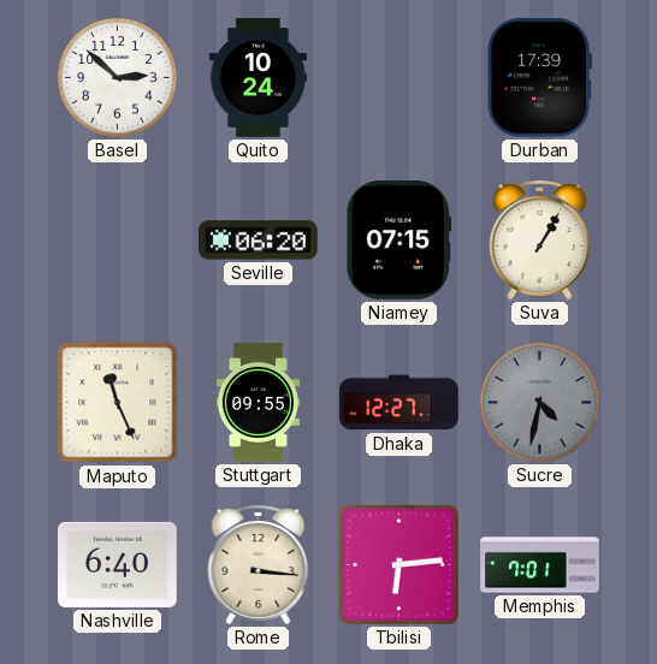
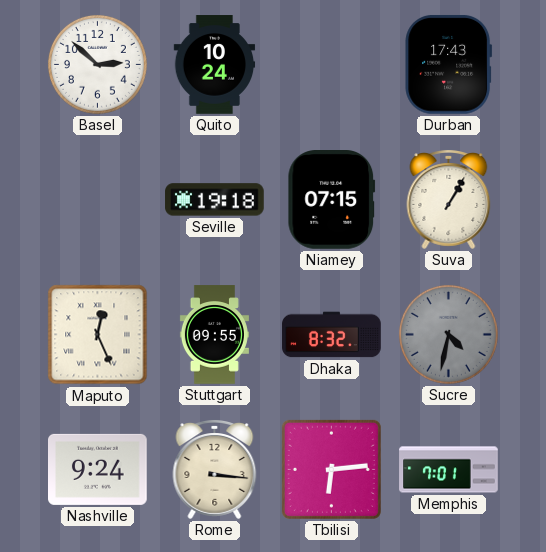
Durban: 17:39 -> 17:43 (449, 65)
Seville: 06:20 -> 19:18 (215, 200)
Maputo: 11:26 -> 12:26 (98, 335)
Dhaka: 12:27 -> 8:32 (332, 335)
Nashville: 6:40 -> 9:24 (98, 469)
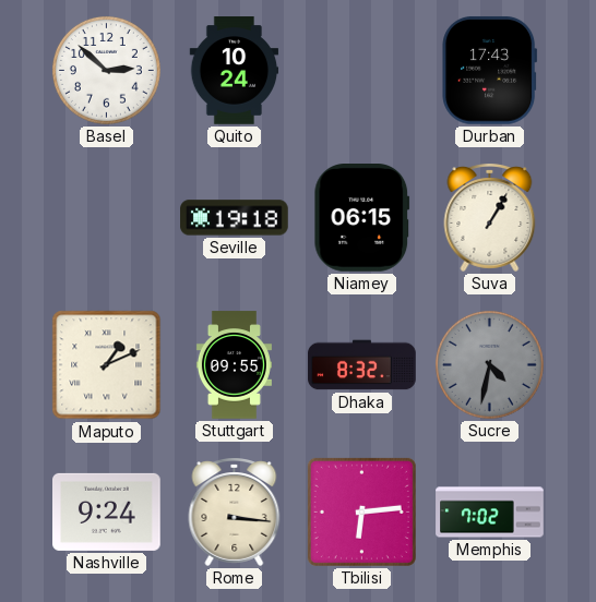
Niamey: 07:15 -> 06:15 (362, 218)
Maputo: 12:26 -> 1:11 (107, 365)
Memphis: 7:01 -> 7:02 (490, 513)
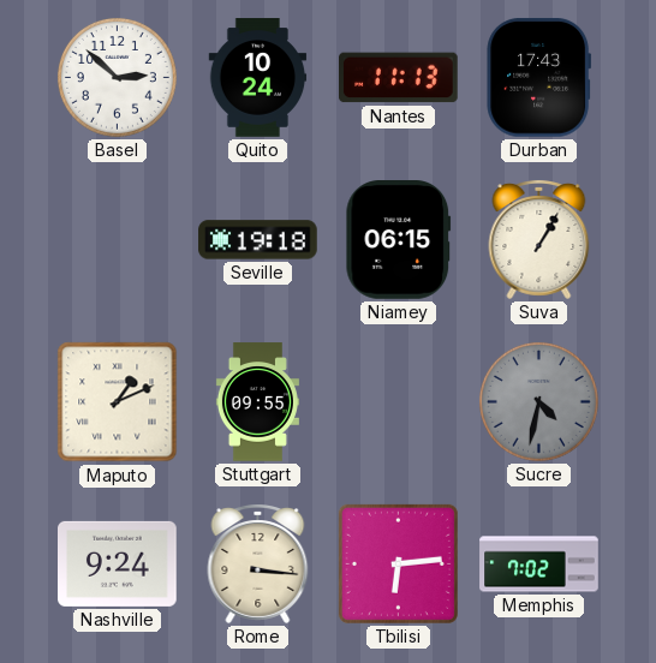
Nantes: none -> 11:13 (399, 78)
Dhaka: 8:32 -> none (362, 365)
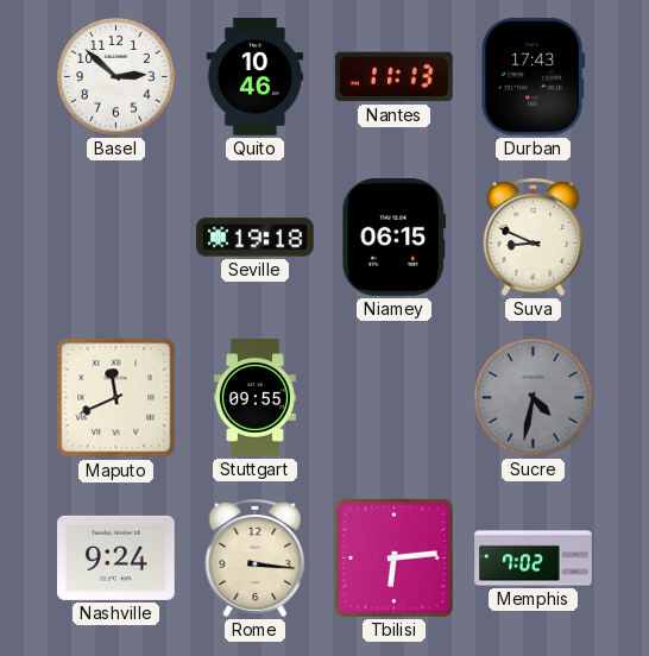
Quito: 10:24 -> 10:46 (256, 77)
Suva: 1:05 -> 8:49 (534, 236)
Maputo: 1:11 -> 11:41 (116, 398)
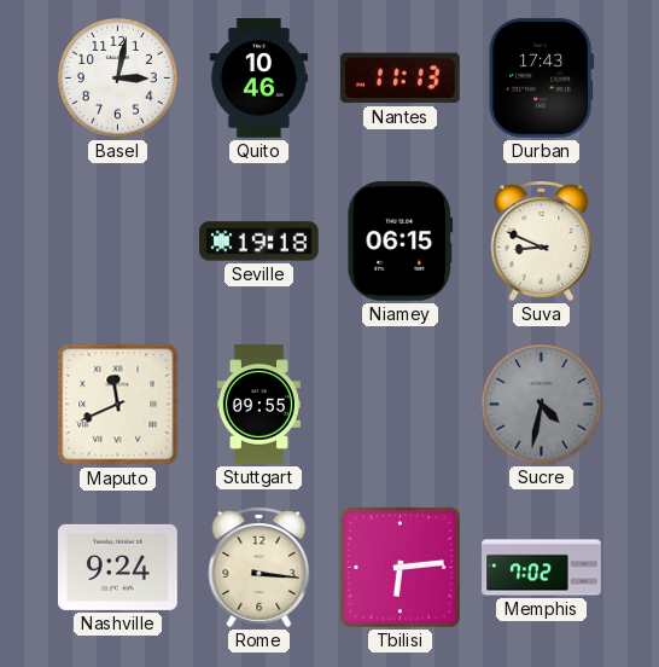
Basel: 2:52 -> 3:02 (117, 77)
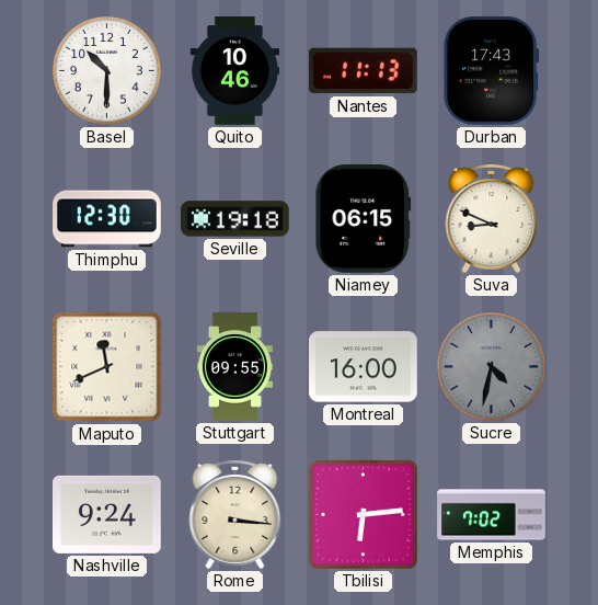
Basel: 3:02 -> 10:30 (106, 70)
Thimphu: none -> 12:30 (107, 219)
Montreal: none -> 16:00 (364, 367)
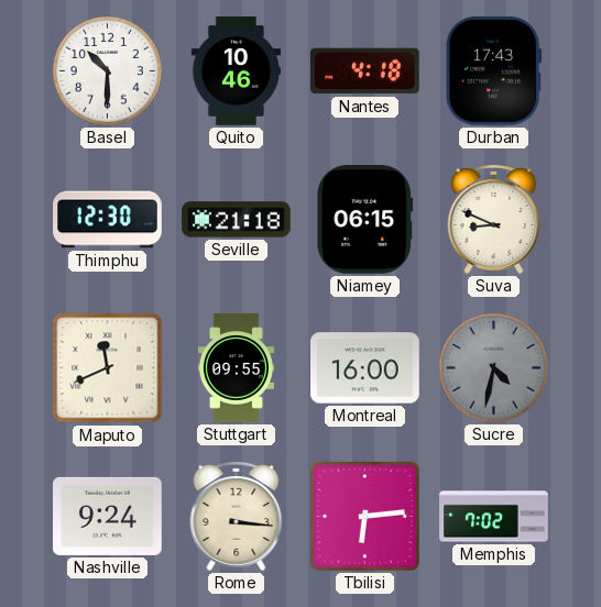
Nantes: 11:13 -> 4:18 (365, 71)
Seville: 19:18 -> 21:18 (237, 220)
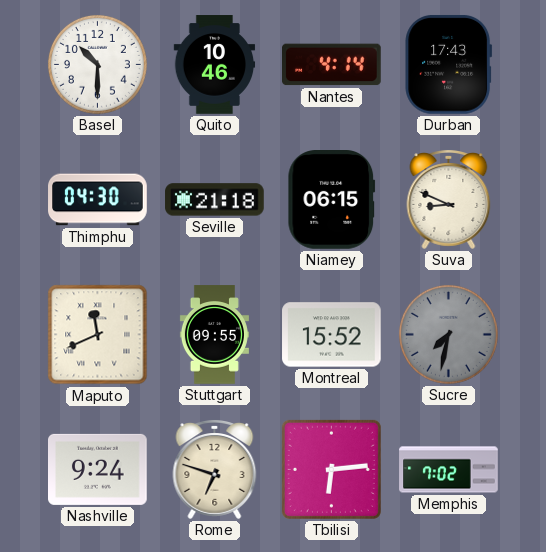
Nantes: 4:18 -> 4:14 (332, 65)
Thimphu: 12:30 -> 04:30 (98, 200)
Montreal: 16:00 -> 15:52 (332, 335)
Sucre: 4:32 -> 7:32 (448, 334)
Rome: 3:16 -> 6:48 (215, 469)
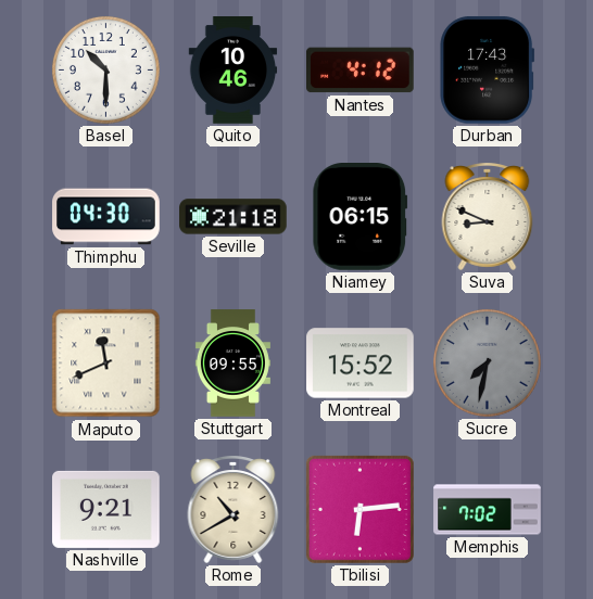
Nantes: 4:14 -> 4:12 (361, 71)
Nashville: 9:24 -> 9:21 (106, 509)
Rome: 6:48 -> 10:40 (234, 509)
